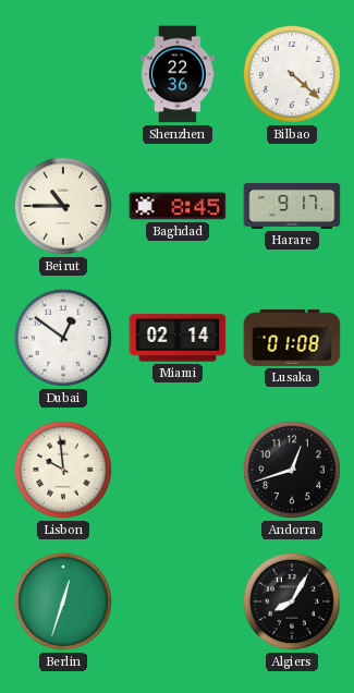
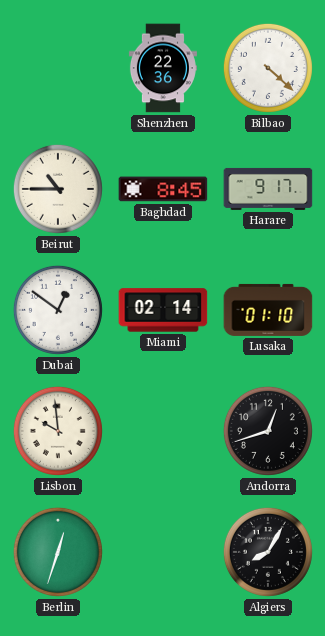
Lusaka: 01:08 -> 01:10 (268, 310)
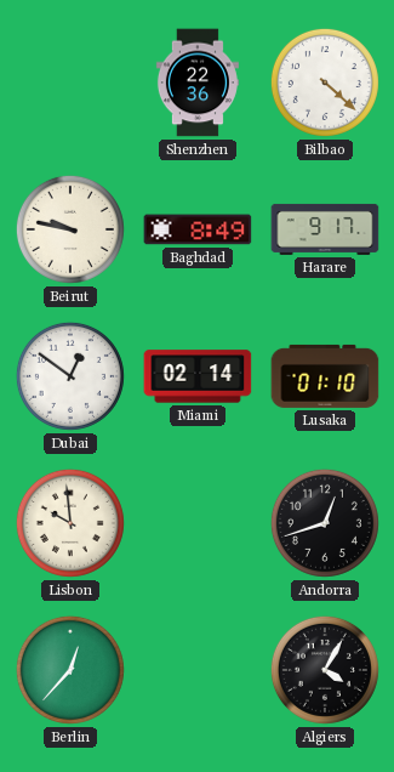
Beirut: 10:45 -> 9:47 (70, 229)
Baghdad: 8:45 -> 8:49 (198, 229)
Berlin: 12:33 -> 12:37 (70, 670)
Algiers: 8:05 -> 4:05 (325, 670)
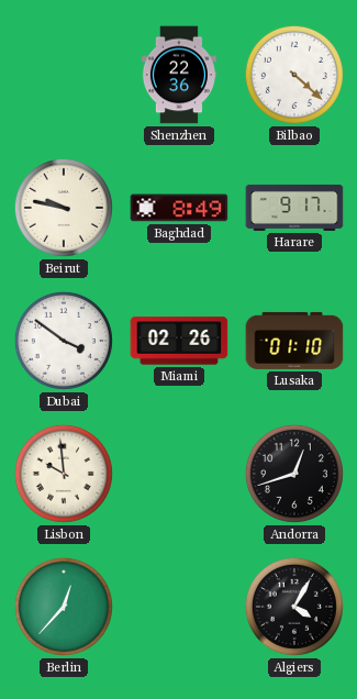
Dubai: 12:51 -> 3:51 (64, 341)
Miami: 02:14 -> 02:26 (179, 341)
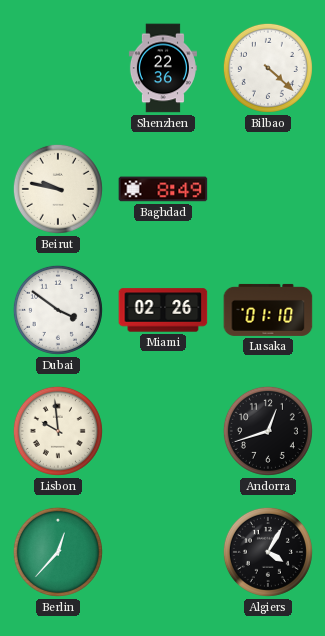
Harare: 9:17 -> none (294, 208)
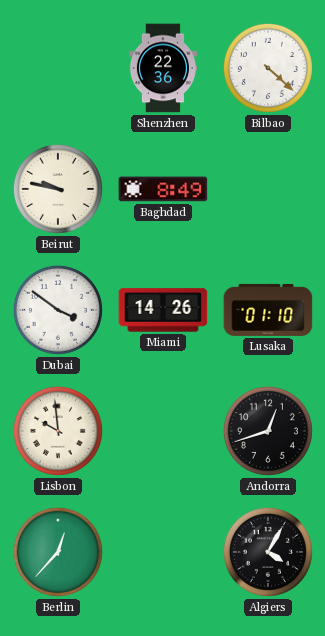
Miami: 02:26 -> 14:26 (163, 310)
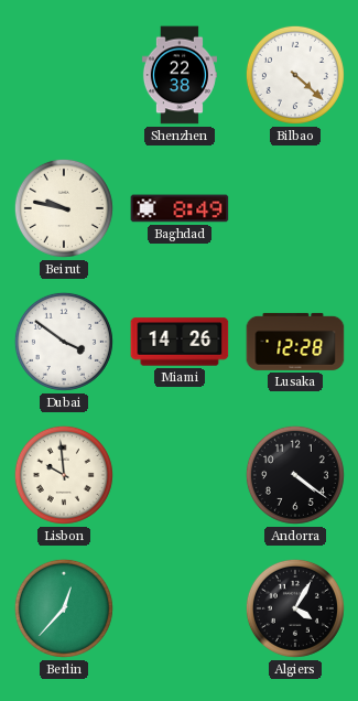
Shenzhen: 22:36 -> 22:38 (180, 75)
Lusaka: 01:10 -> 12:28 (295, 342)
Andorra: 12:42 -> 4:21 (295, 475)
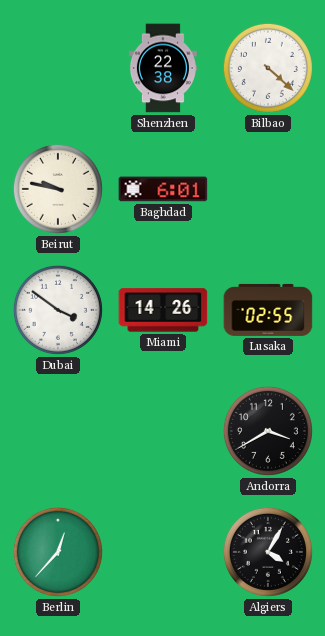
Baghdad: 8:49 -> 6:01 (163, 189)
Lusaka: 12:28 -> 02:55 (268, 310)
Lisbon: 9:59 -> none (64, 475)
Andorra: 4:21 -> 3:40 (268, 431)
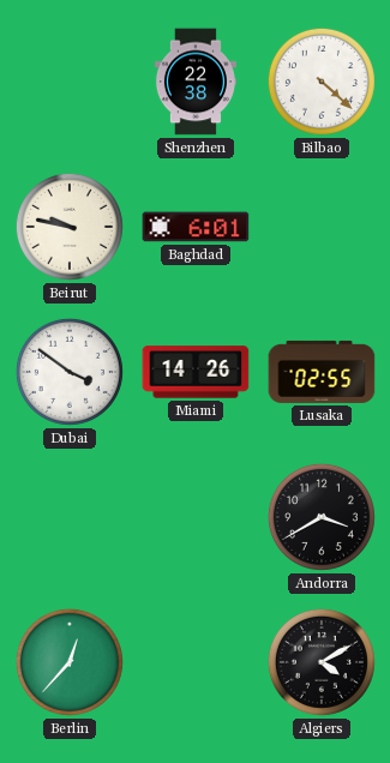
Algiers: 4:05 -> 4:10 (322, 662)
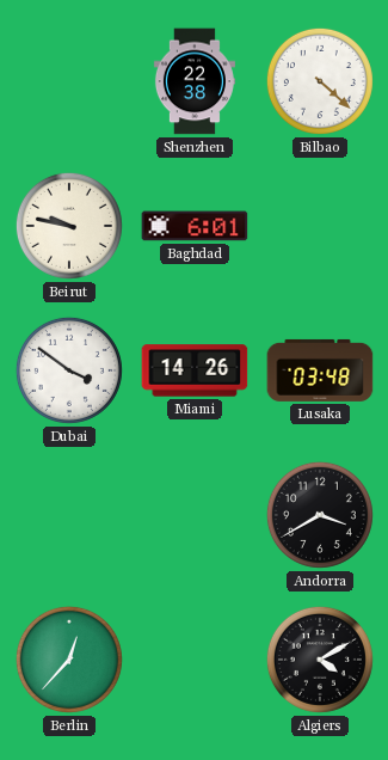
Lusaka: 02:55 -> 03:48 (320, 370)
